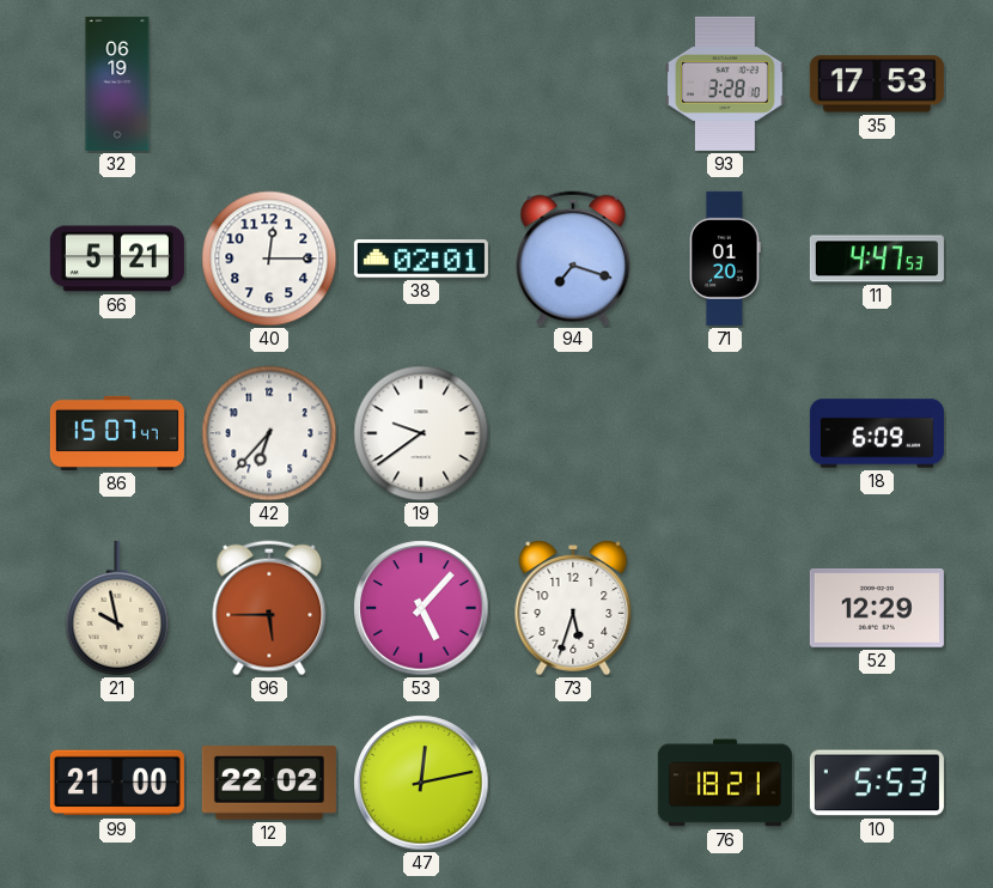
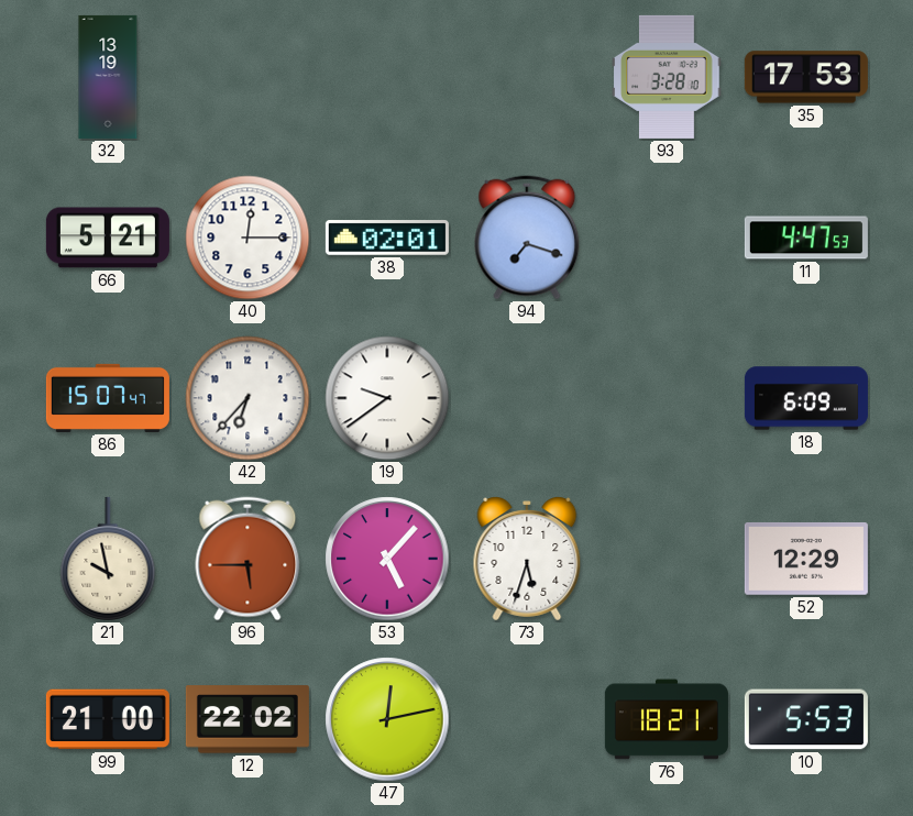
32: 06:19 -> 13:19 (108, 77)
71: 01:20 -> none (726, 259)
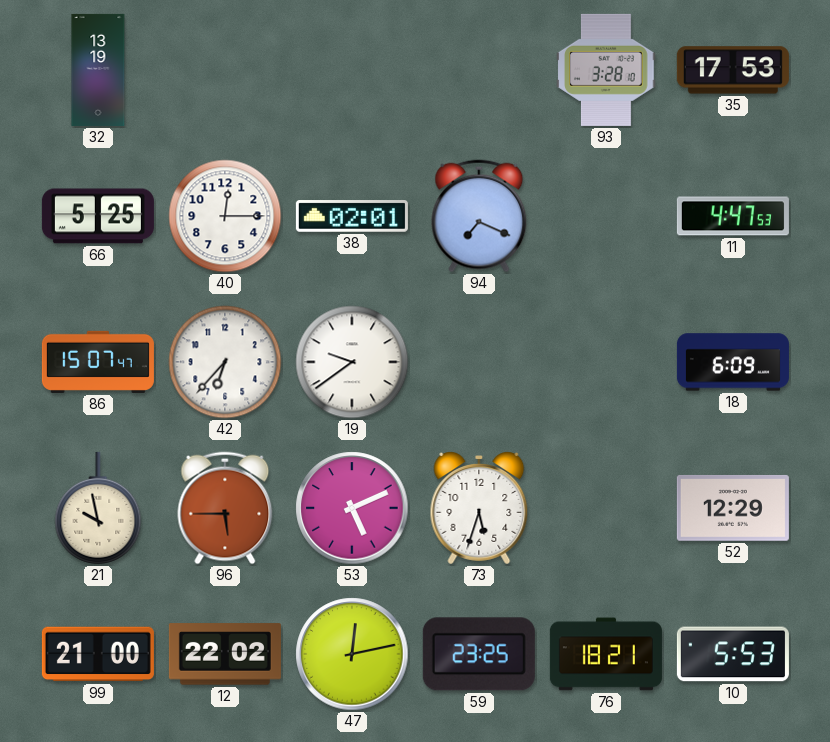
66: 5:21 -> 5:25 (98, 216)
94: 7:18 -> 7:19 (479, 216)
53: 5:07 -> 5:11 (352, 508)
59: none -> 23:25 (479, 654)
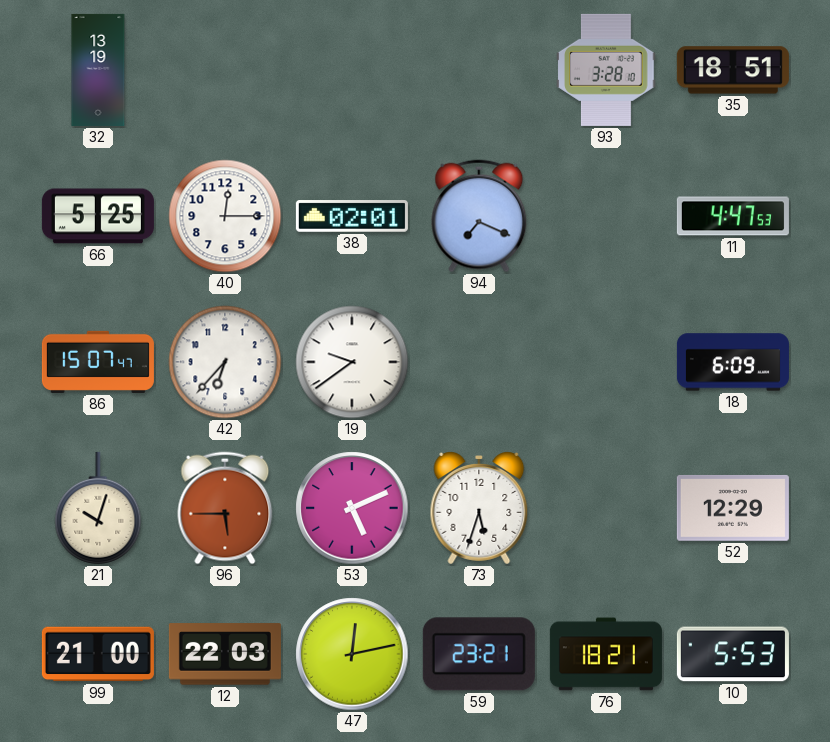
35: 17:53 -> 18:51 (733, 70)
21: 9:58 -> 10:03 (98, 508)
12: 22:02 -> 22:03 (225, 654)
59: 23:25 -> 23:21 (479, 654)
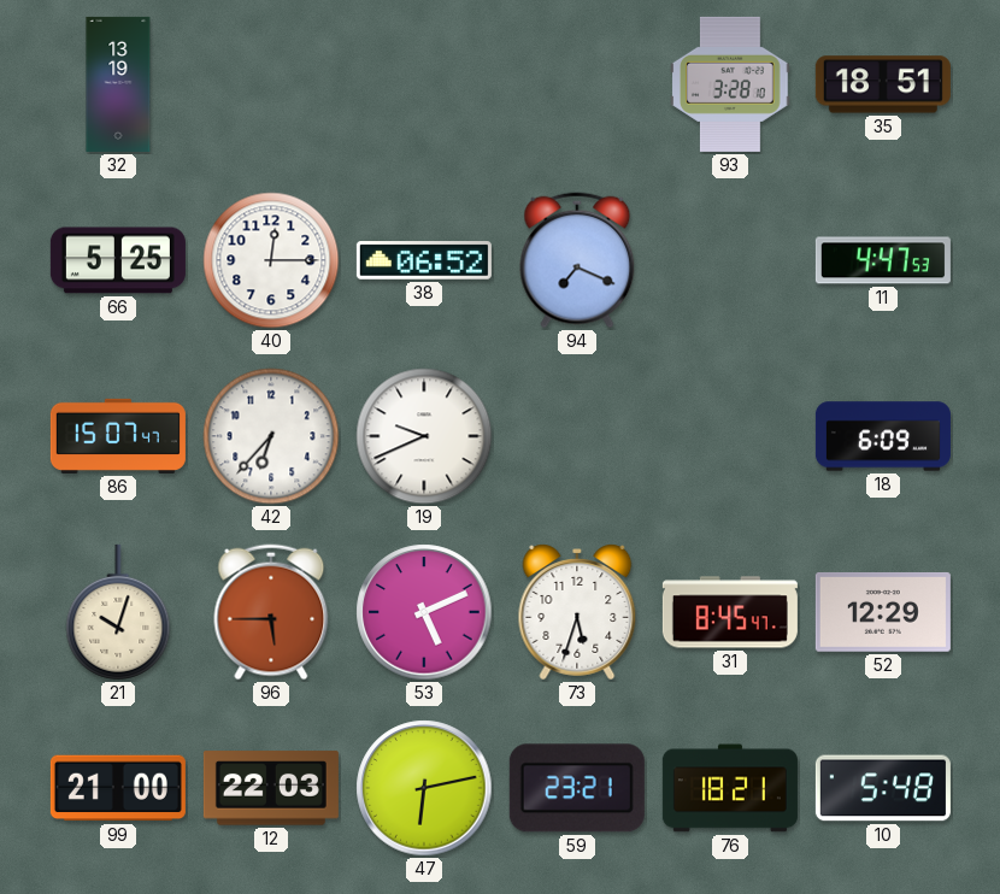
38: 02:01 -> 06:52 (424, 260)
19: 9:39 -> 9:41 (424, 436)
31: none -> 8:45 (730, 612)
47: 12:13 -> 6:13 (424, 788)
10: 5:53 -> 5:48 (883, 788)
